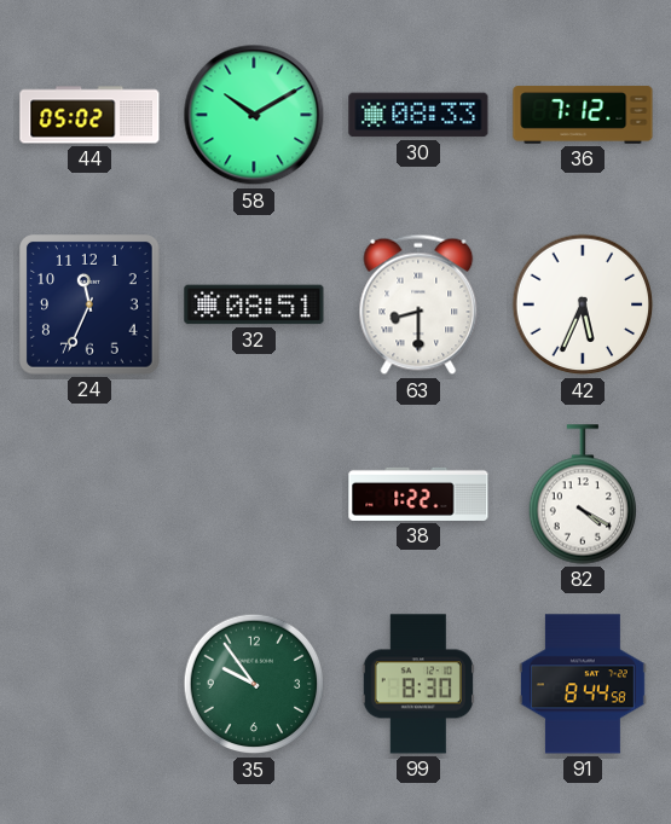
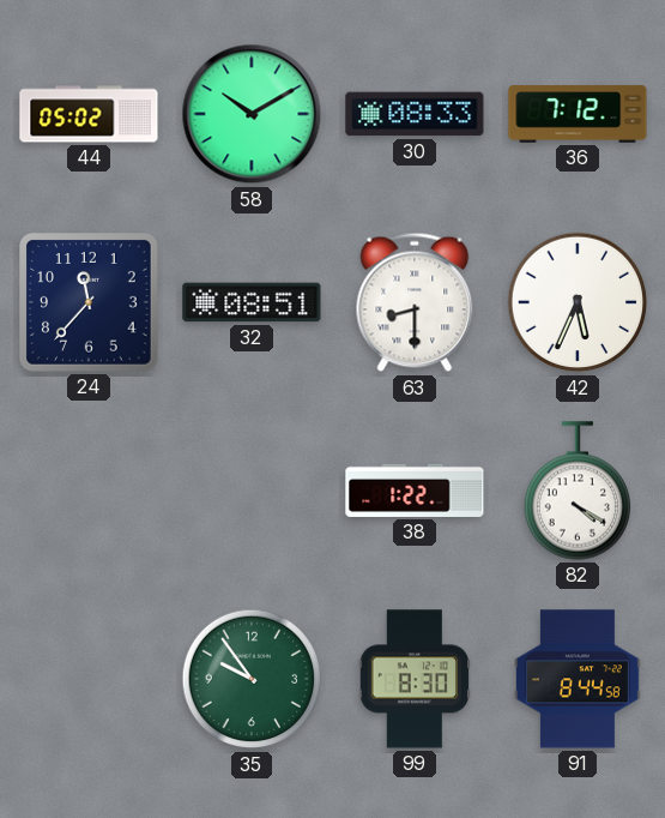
24: 11:34 -> 11:37 (90, 303)
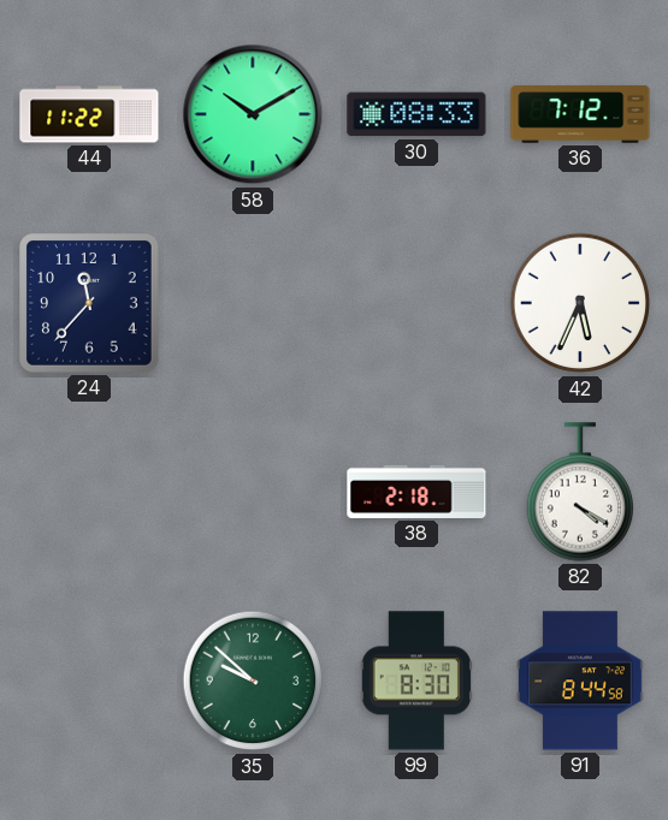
44: 05:02 -> 11:22 (89, 114)
32: 08:51 -> none (252, 302)
63: 8:30 -> none (415, 302)
38: 1:22 -> 2:18 (416, 492)
35: 9:54 -> 9:52 (253, 681)
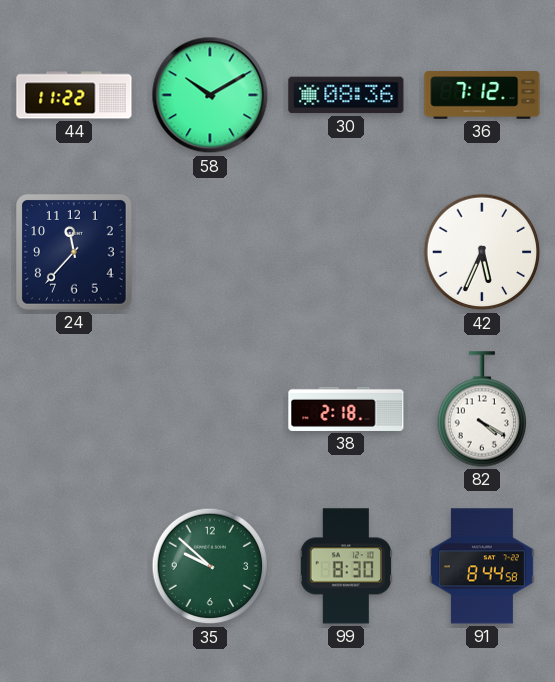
30: 08:33 -> 08:36 (346, 95)
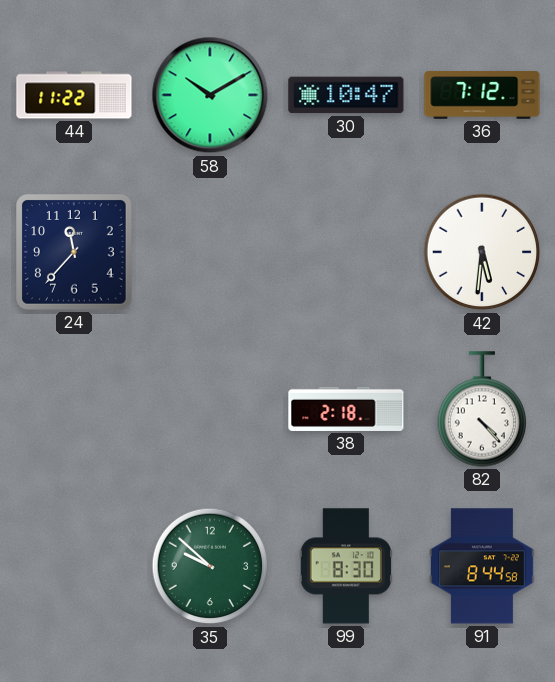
30: 08:36 -> 10:47 (346, 95)
42: 5:34 -> 5:31 (482, 252)
82: 4:20 -> 4:23 (481, 409)
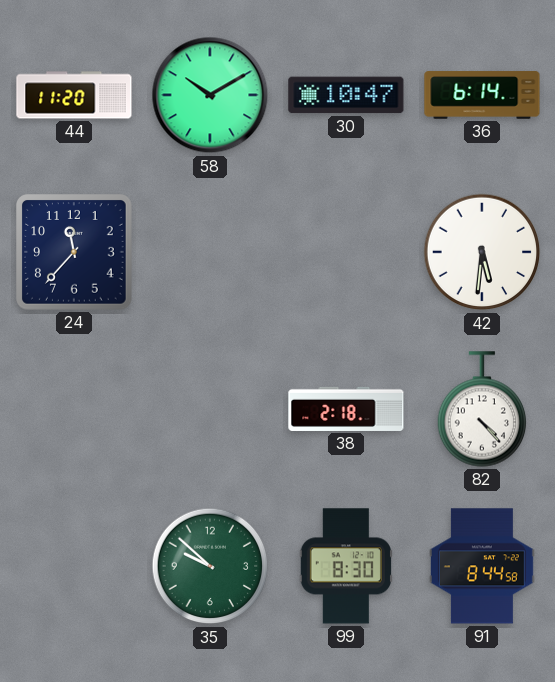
44: 11:22 -> 11:20 (74, 95)
36: 7:12 -> 6:14 (482, 95)
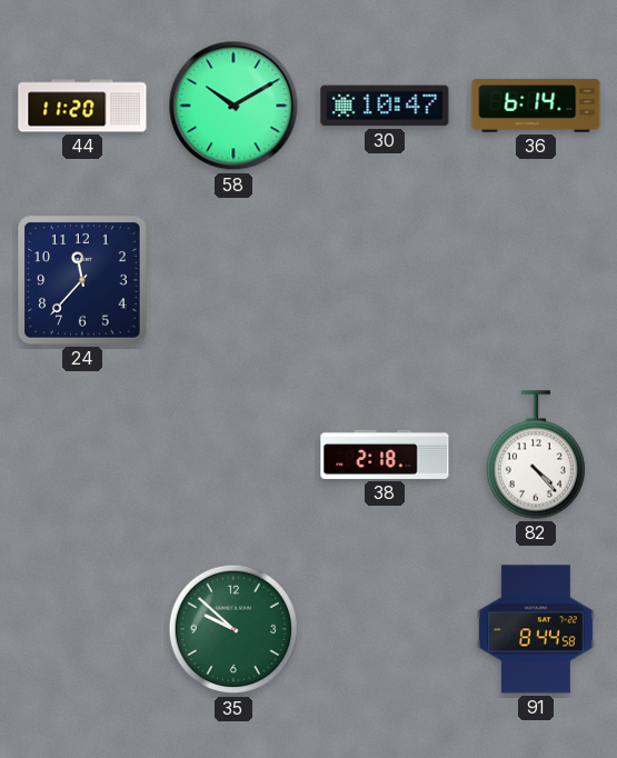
42: 5:31 -> none (482, 252)
99: 8:30 -> none (346, 566)
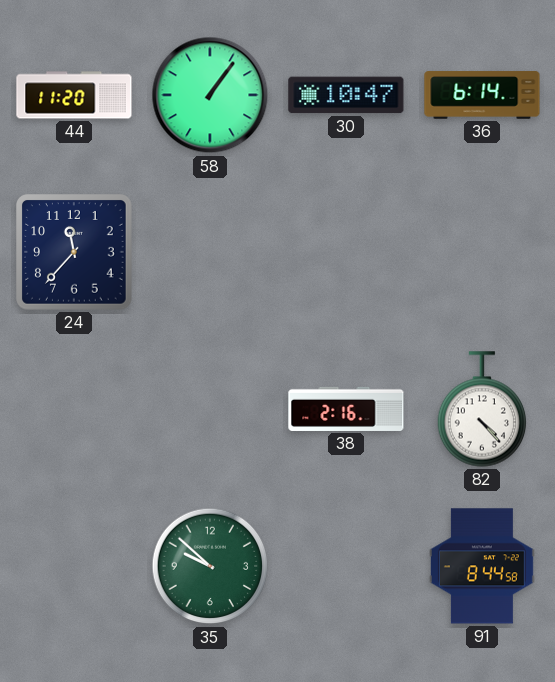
58: 10:10 -> 1:06 (210, 95)
38: 2:18 -> 2:16 (346, 409)
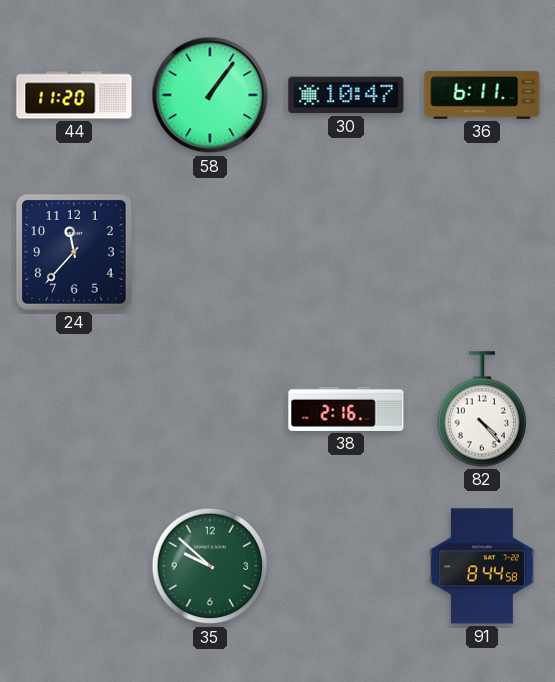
36: 6:14 -> 6:11 (482, 95)
